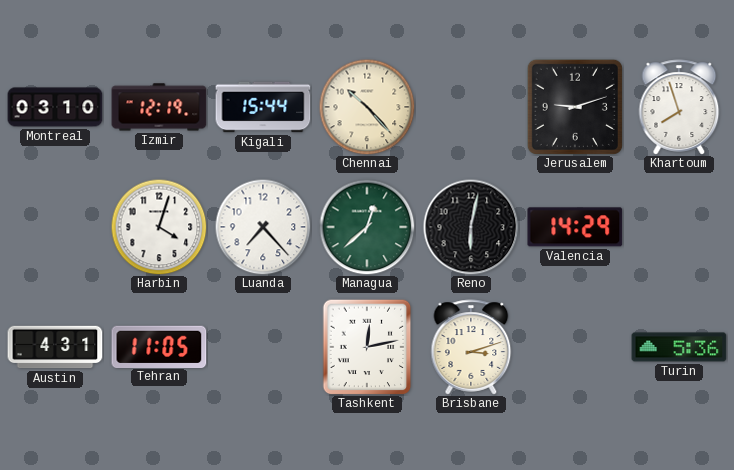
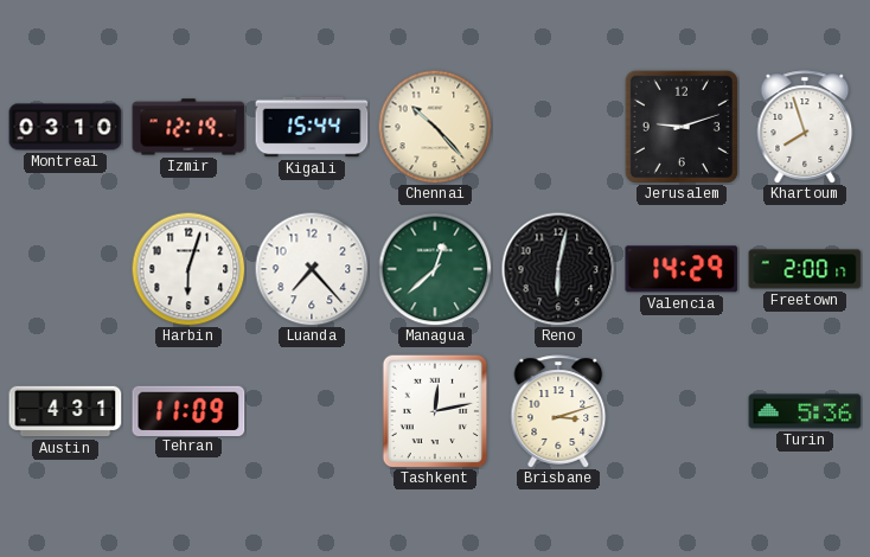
Harbin: 4:03 -> 6:03 (188, 269)
Freetown: none -> 2:00 (805, 269)
Tehran: 11:05 -> 11:09 (188, 410)
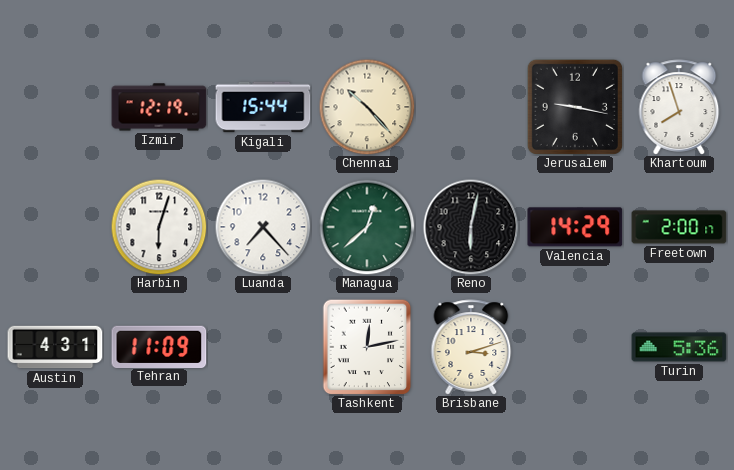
Montreal: 03:10 -> none (65, 127)
Jerusalem: 9:12 -> 9:17 (575, 107)
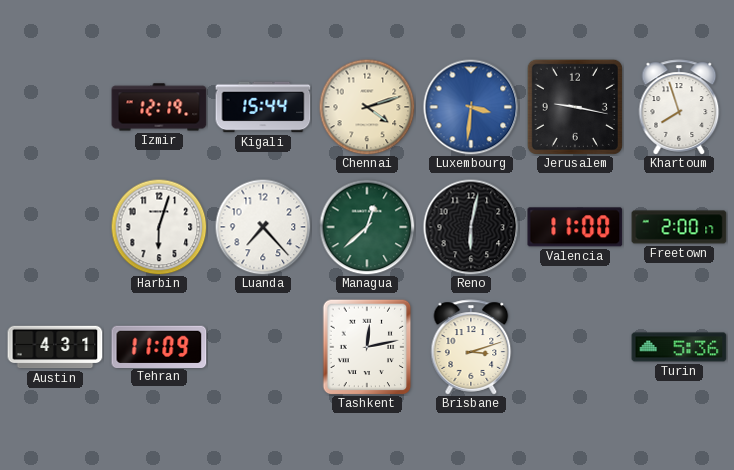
Chennai: 10:23 -> 4:12 (367, 107)
Luxembourg: none -> 3:31 (471, 107)
Valencia: 14:29 -> 11:00 (575, 227)
